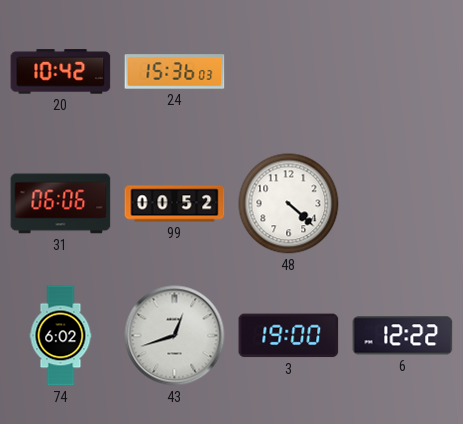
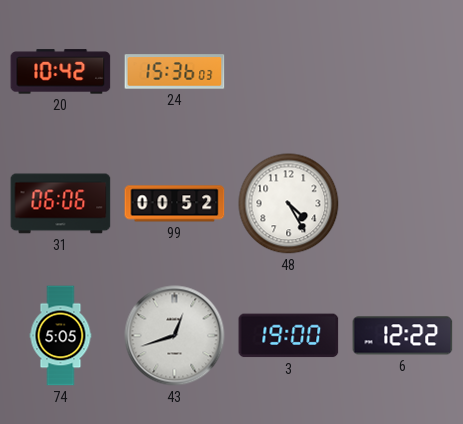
48: 4:22 -> 4:25 (289, 204)
74: 6:02 -> 5:05 (61, 336)
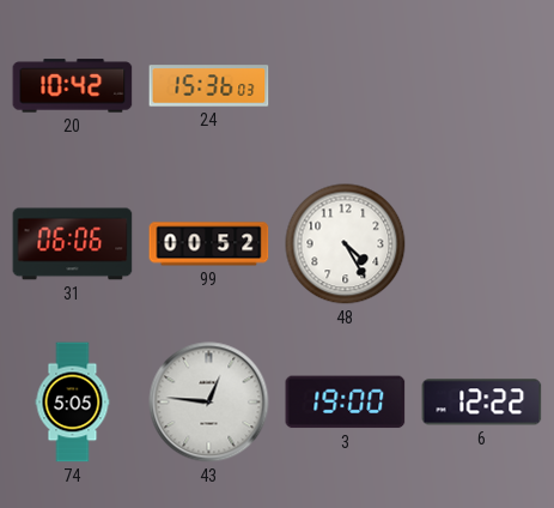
43: 12:42 -> 12:46 (209, 403)
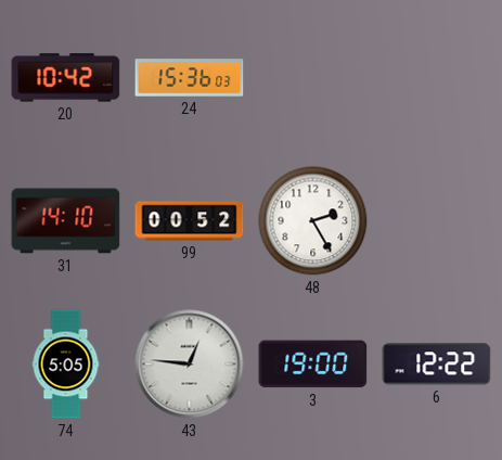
31: 06:06 -> 14:10 (66, 221)
48: 4:25 -> 2:25 (313, 221)
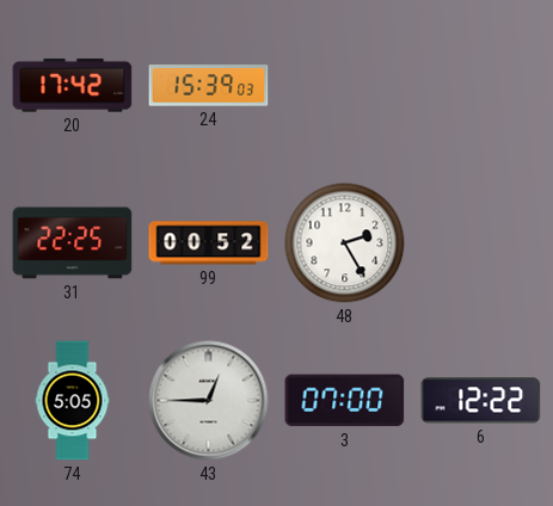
20: 10:42 -> 17:42 (73, 86)
24: 15:36 -> 15:39 (209, 86)
31: 14:10 -> 22:25 (73, 243)
43: 12:46 -> 12:45 (209, 401)
3: 19:00 -> 07:00 (345, 401)
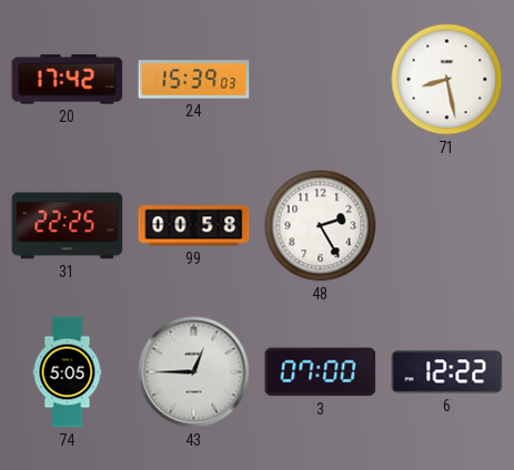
71: none -> 8:28 (447, 80)
99: 00:52 -> 00:58 (194, 226)
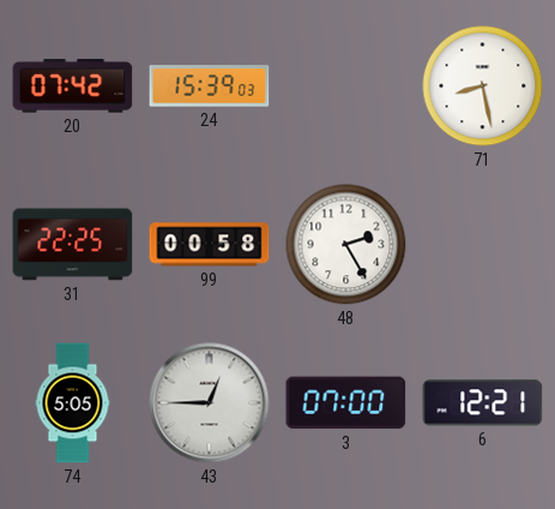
20: 17:42 -> 07:42 (73, 86)
6: 12:22 -> 12:21 (483, 403)
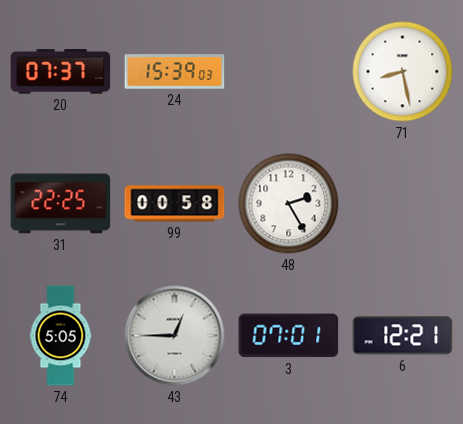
20: 07:42 -> 07:37 (61, 72)
3: 07:00 -> 07:01 (289, 336)
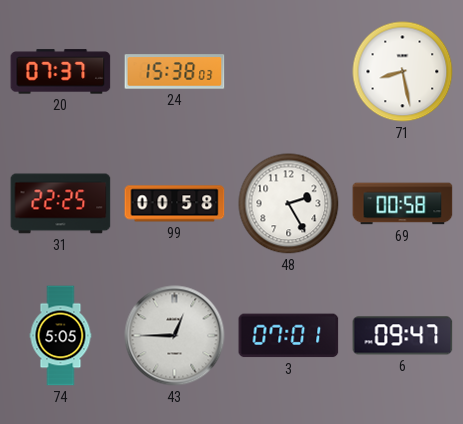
24: 15:39 -> 15:38 (175, 72)
69: none -> 00:58 (403, 204)
6: 12:21 -> 09:47 (403, 336)
